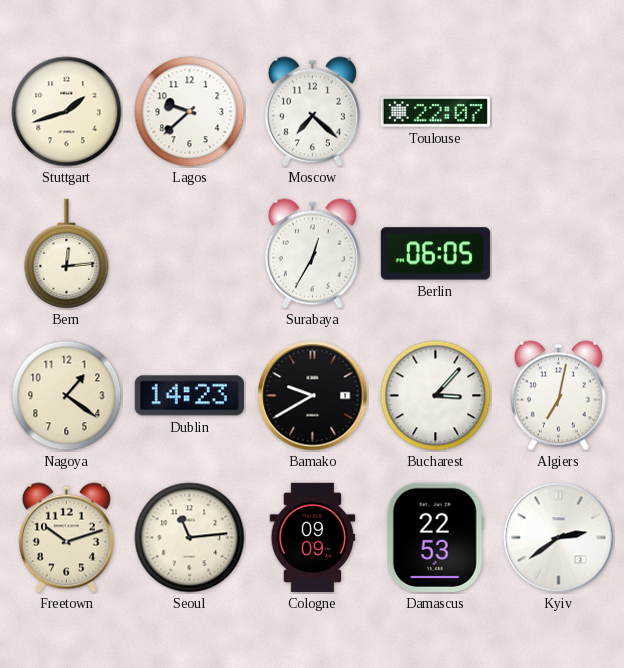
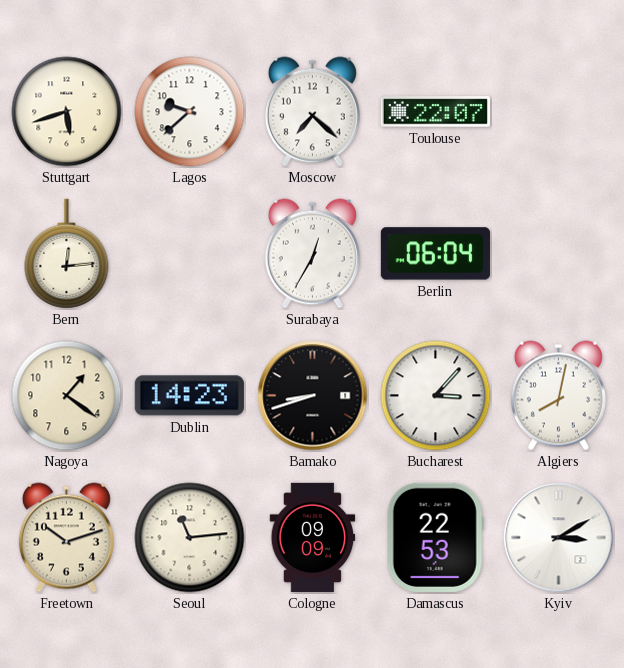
Stuttgart: 1:42 -> 5:42 (67, 112)
Berlin: 06:05 -> 06:04 (435, 254)
Bamako: 9:40 -> 8:42 (313, 396)
Algiers: 7:02 -> 8:02 (558, 396)
Kyiv: 2:39 -> 3:10 (559, 538)
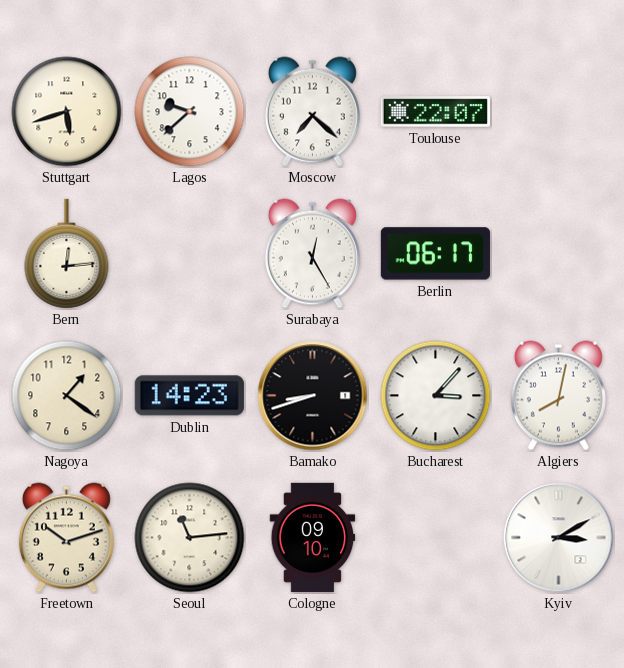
Surabaya: 12:35 -> 12:25 (312, 254)
Berlin: 06:04 -> 06:17 (435, 254)
Cologne: 09:09 -> 09:10 (313, 537)
Damascus: 22:53 -> none (435, 537)
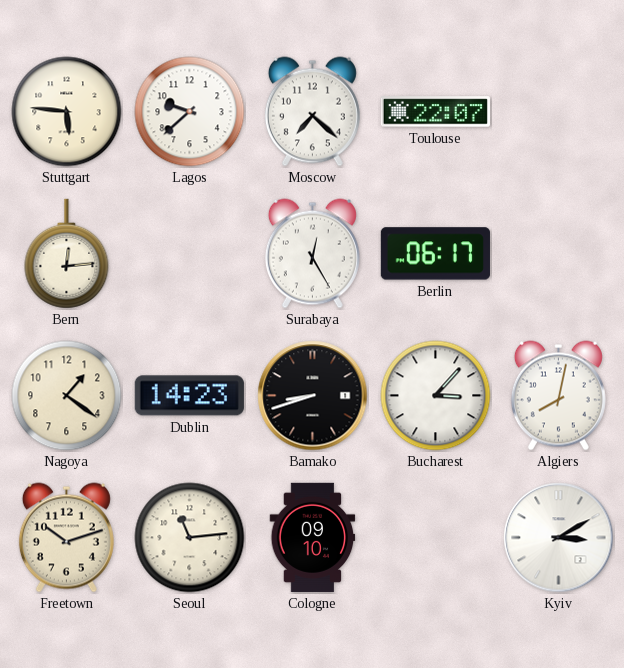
Stuttgart: 5:42 -> 5:46 (67, 112)
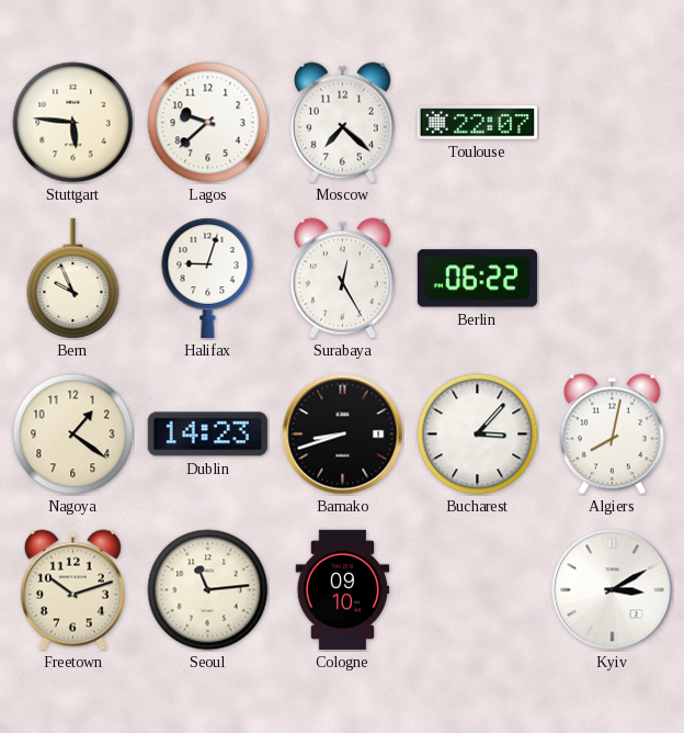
Bern: 12:14 -> 9:56 (73, 279)
Halifax: none -> 9:03 (208, 279)
Berlin: 06:17 -> 06:22 (477, 279)
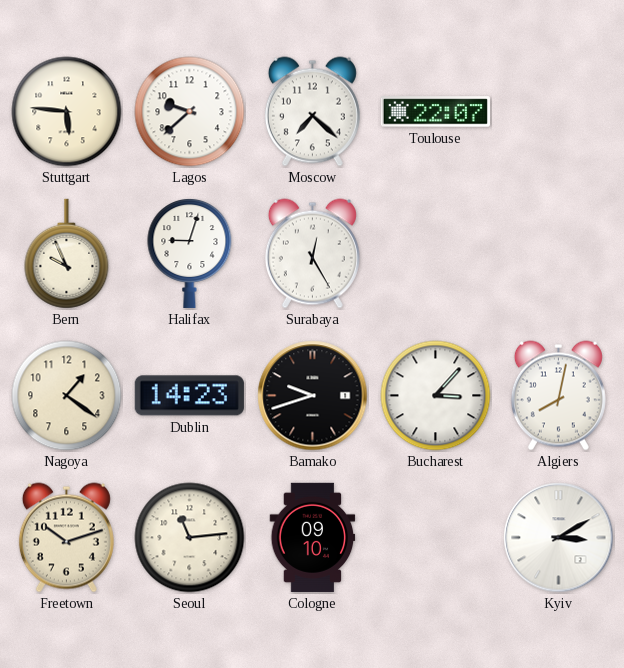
Berlin: 06:22 -> none (477, 279)
Bamako: 8:42 -> 9:42 (313, 396)
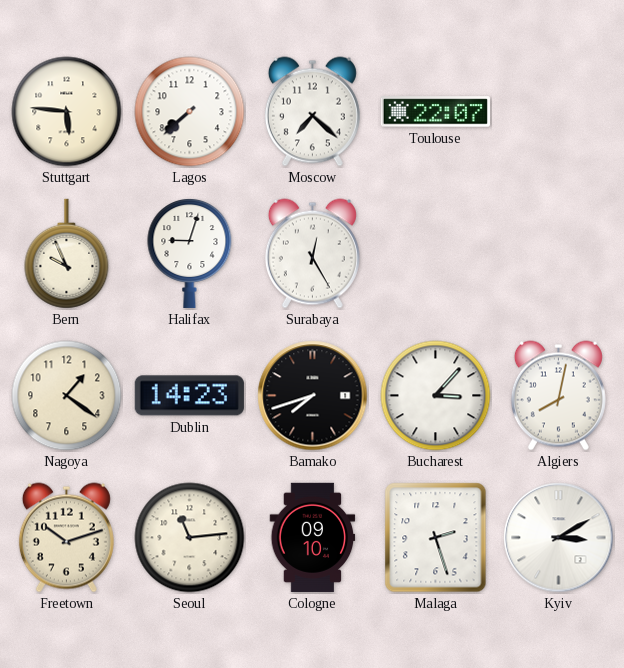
Lagos: 9:38 -> 7:38 (190, 112)
Bamako: 9:42 -> 7:42 (313, 396)
Malaga: none -> 2:27 (436, 538)
